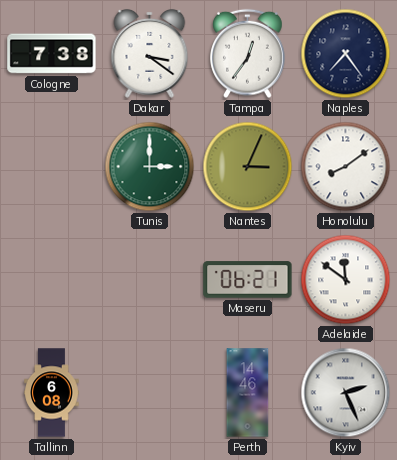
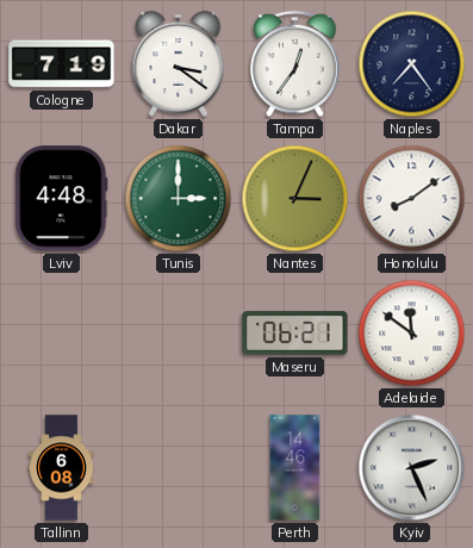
Cologne: 7:38 -> 7:19 (62, 64)
Lviv: none -> 4:48 (62, 199)
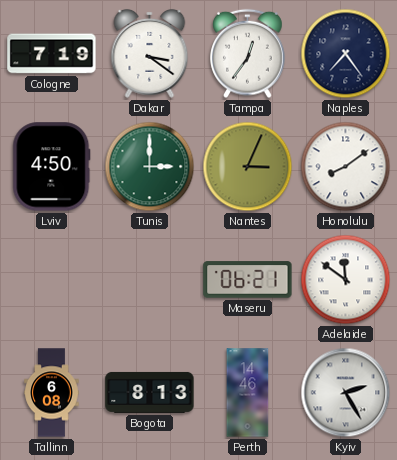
Lviv: 4:48 -> 4:50 (52, 167)
Bogota: none -> 8:13 (150, 392)
Kyiv: 2:26 -> 2:25 (346, 393)
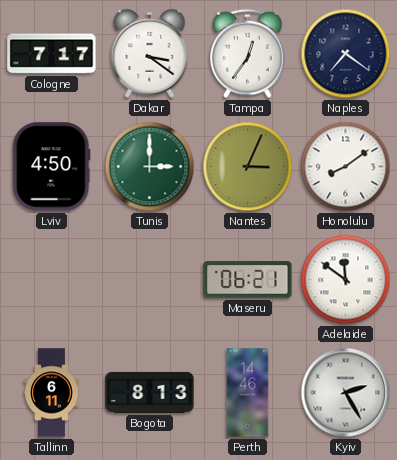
Cologne: 7:19 -> 7:17 (52, 54)
Naples: 7:24 -> 7:21 (346, 54)
Tallinn: 6:08 -> 6:11 (52, 393)
